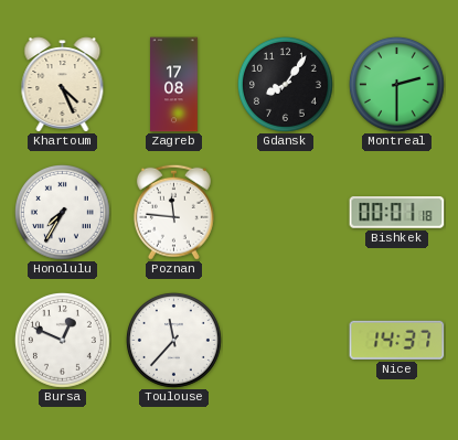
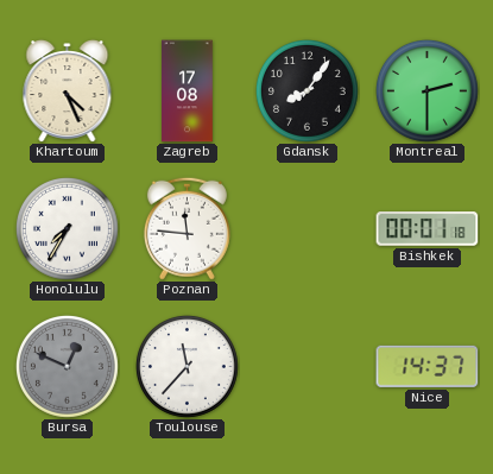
Bursa dial: white -> grey (67, 366)
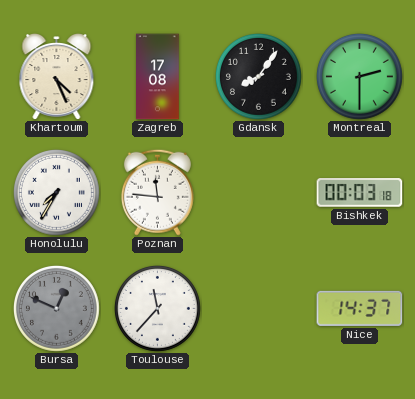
Bishkek: 00:01 -> 00:03 (360, 193)
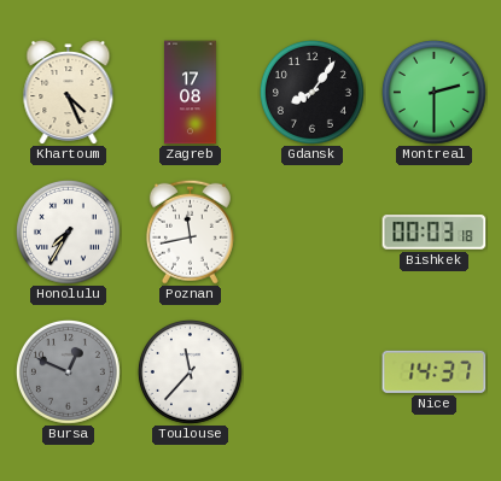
Poznan: 11:46 -> 11:43 (190, 231)
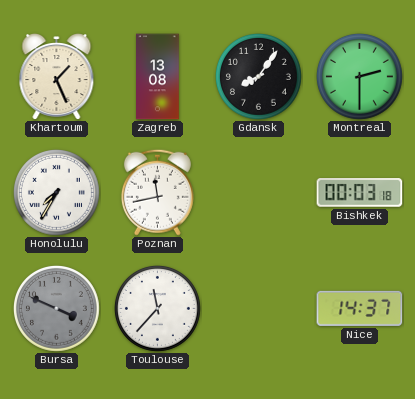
Khartoum: 4:26 -> 1:26 (57, 77)
Zagreb: 17:08 -> 13:08 (158, 77)
Bursa: 12:49 -> 3:49 (56, 308)
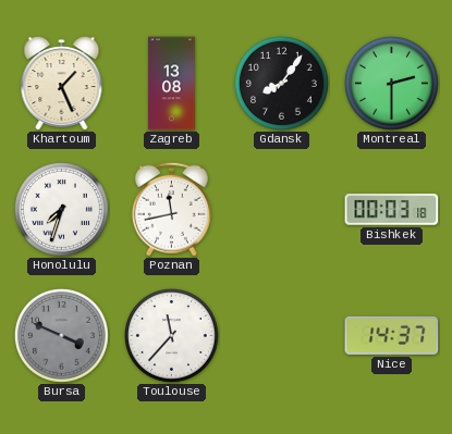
Honolulu: 7:35 -> 7:33 (61, 209)
